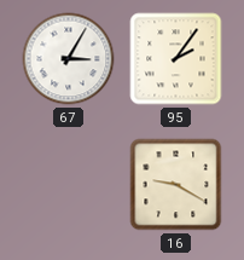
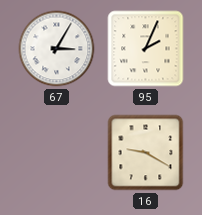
95: 2:06 -> 2:04 (146, 49)
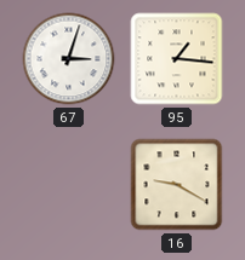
67: 3:05 -> 3:03 (69, 59)
95: 2:04 -> 1:16 (177, 59)
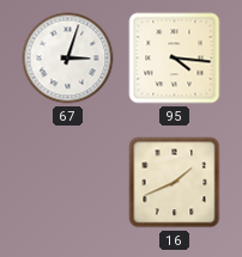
95: 1:16 -> 4:16 (175, 59)
16: 9:20 -> 1:41 (175, 183)
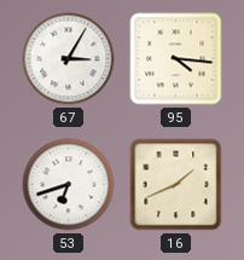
67: 3:03 -> 3:05 (69, 59)
53: none -> 6:42 (69, 185)
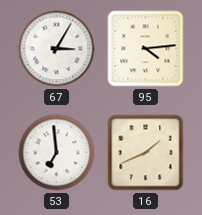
95: 4:16 -> 4:14 (146, 49)
53: 6:42 -> 6:59 (57, 153)
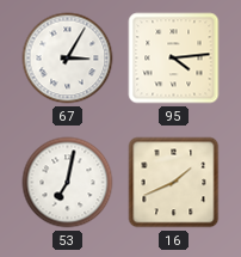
53: 6:59 -> 7:02 (68, 183)
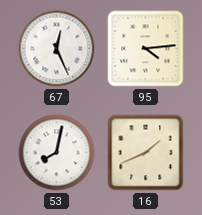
67: 3:05 -> 12:26 (57, 49)
53: 7:02 -> 8:02 (57, 153)
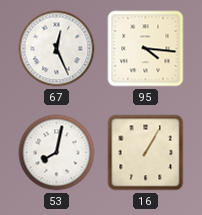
95: 4:14 -> 4:16 (146, 49)
16: 1:41 -> 1:05 (146, 153)
